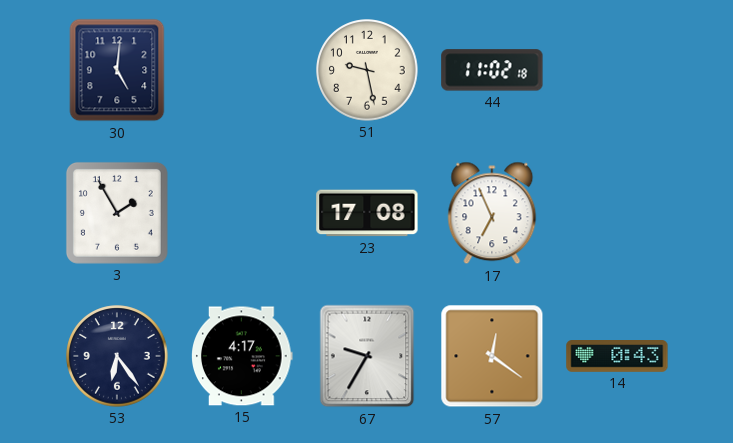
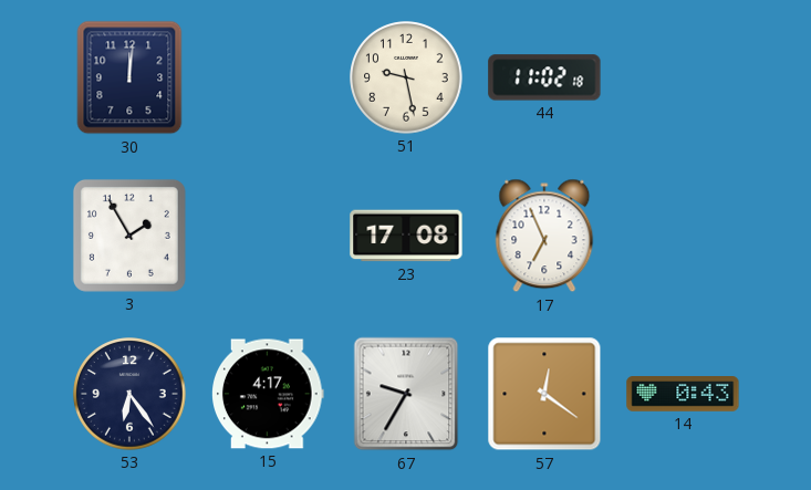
30: 5:01 -> 12:01 (129, 77)
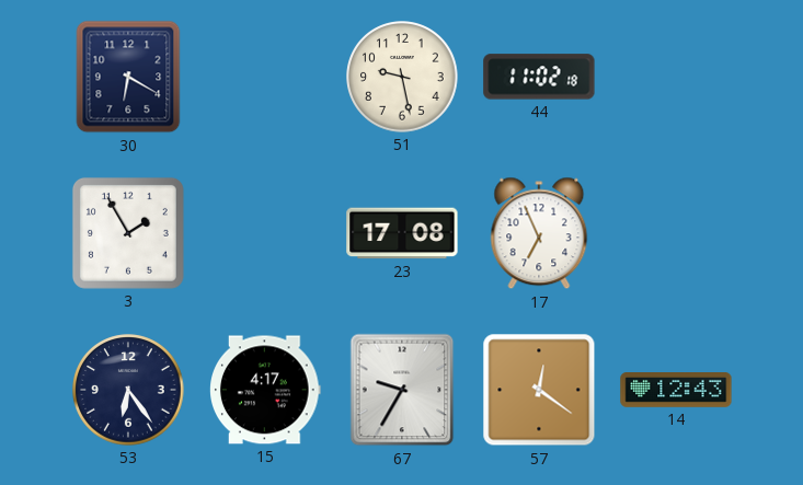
30: 12:01 -> 6:20 (128, 77)
14: 0:43 -> 12:43 (676, 391)
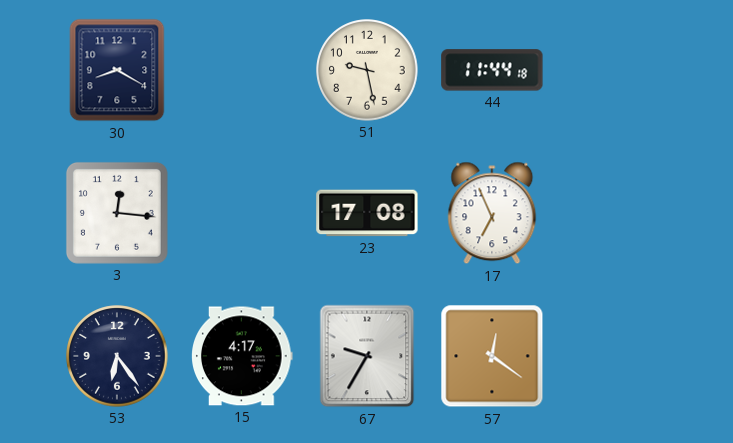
30: 6:20 -> 8:20 (117, 70)
44: 11:02 -> 11:44 (492, 70)
3: 1:55 -> 12:16 (117, 213)
14: 12:43 -> none (676, 391)
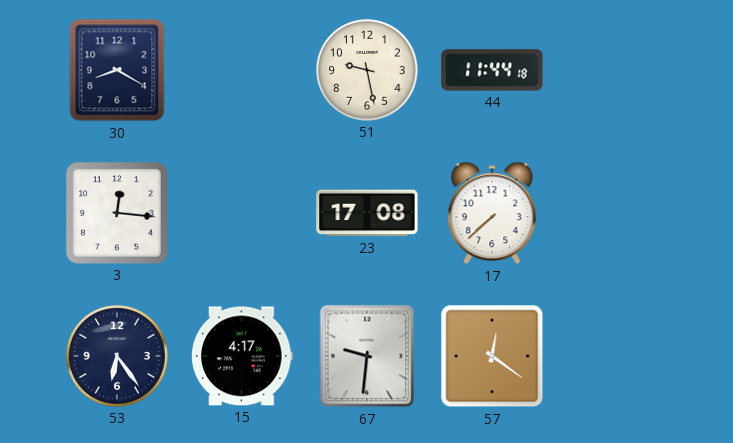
17: 6:56 -> 7:38 (492, 213)
67: 9:35 -> 9:31 (367, 356)
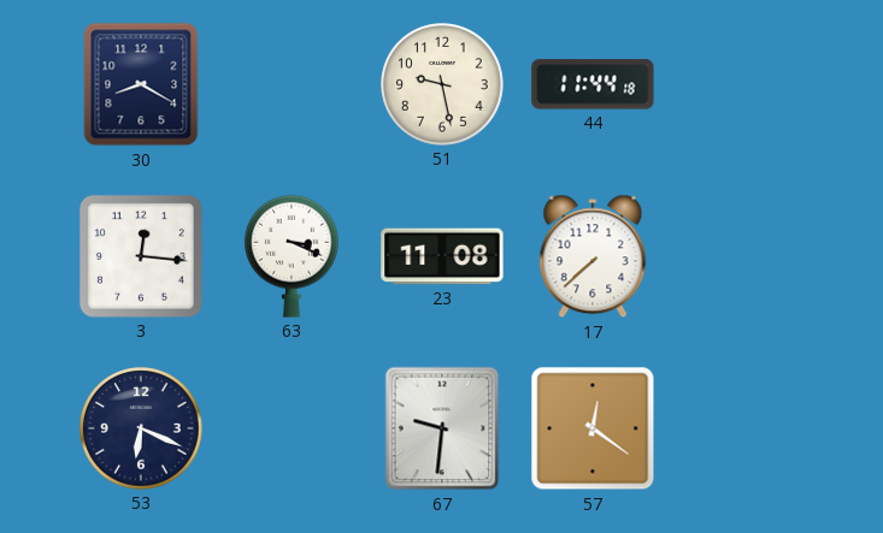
63: none -> 3:19 (293, 256)
23: 17:08 -> 11:08 (442, 256)
53: 6:24 -> 6:19 (141, 428)
15: 4:17 -> none (242, 356)
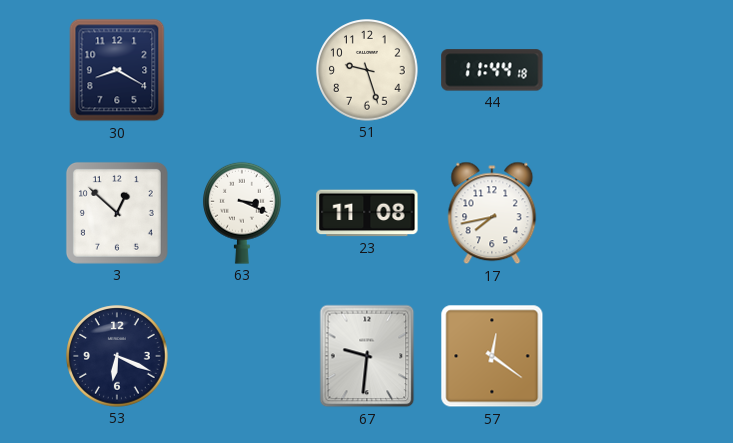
51: 9:28 -> 9:27 (367, 70)
3: 12:16 -> 12:52 (117, 213)
17: 7:38 -> 7:43 (492, 213)
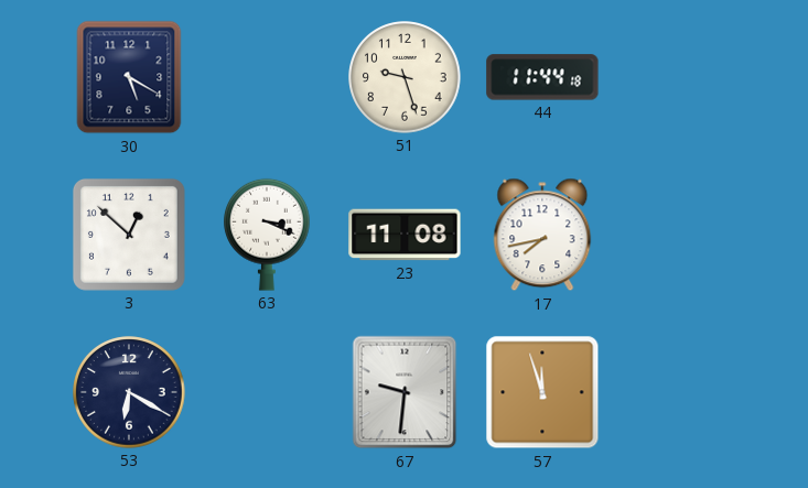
30: 8:20 -> 5:20 (129, 77)
53: 6:19 -> 6:20 (129, 392)
57: 12:21 -> 11:57 (542, 392)
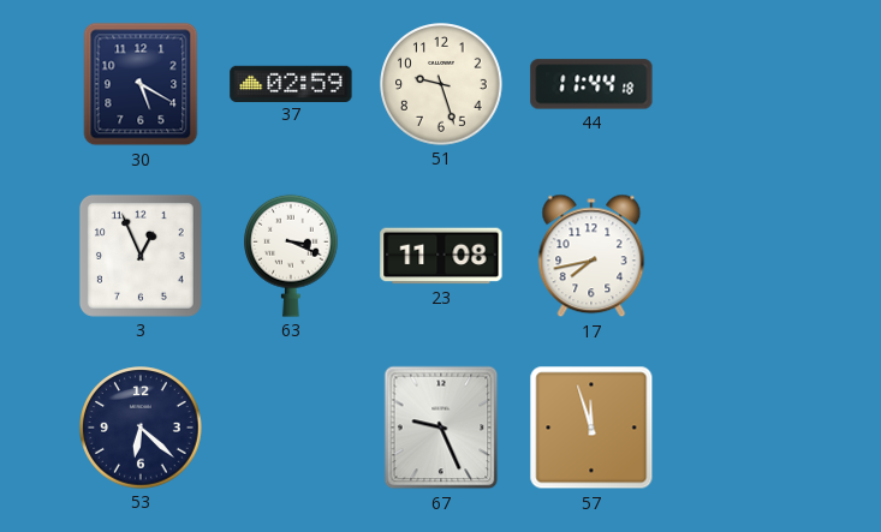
37: none -> 02:59 (291, 83)
3: 12:52 -> 12:56 (141, 256)
53: 6:20 -> 6:22 (141, 428)
67: 9:31 -> 9:26 (441, 428)
